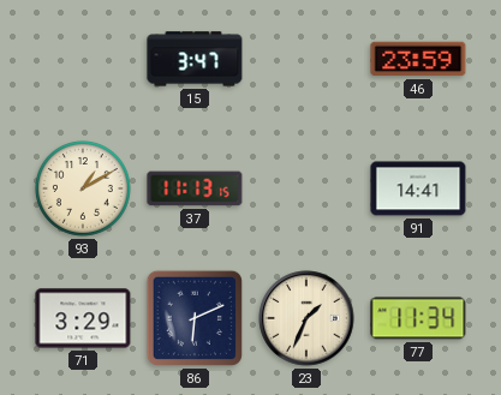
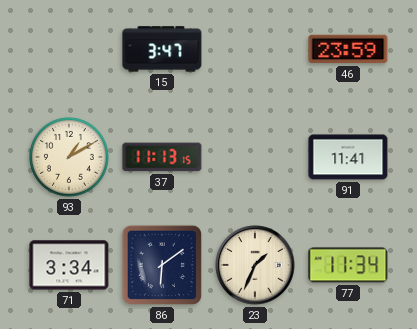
91: 14:41 -> 11:41 (348, 157)
71: 3:29 -> 3:34 (69, 265)
86: 6:11 -> 6:09 (162, 265)
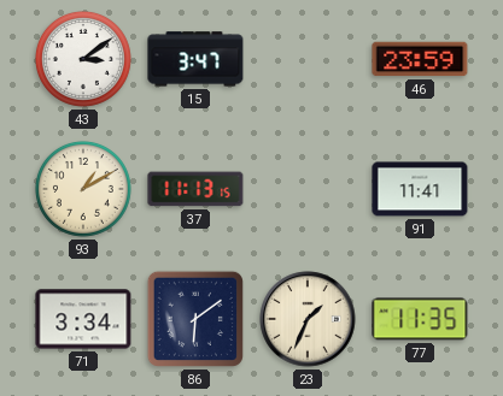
43: none -> 3:09 (83, 59)
77: 11:34 -> 11:35 (420, 319)
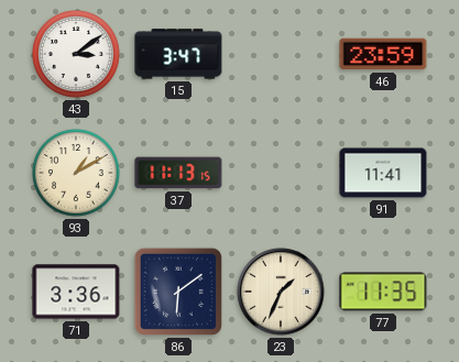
71: 3:34 -> 3:36 (76, 292)
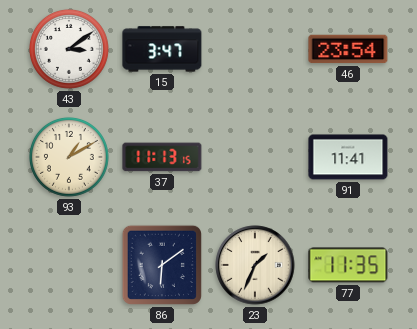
46: 23:59 -> 23:54 (348, 49)
71: 3:36 -> none (76, 292)
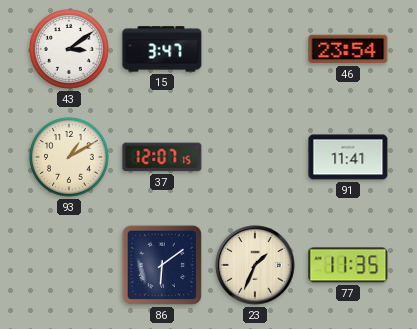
37: 11:13 -> 12:07 (162, 157)
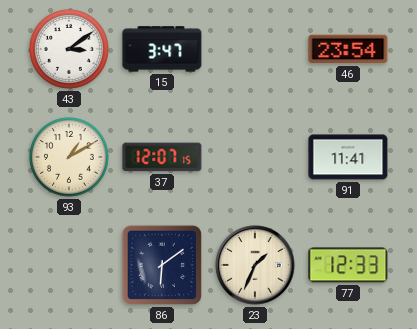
77: 11:35 -> 12:33 (348, 265)
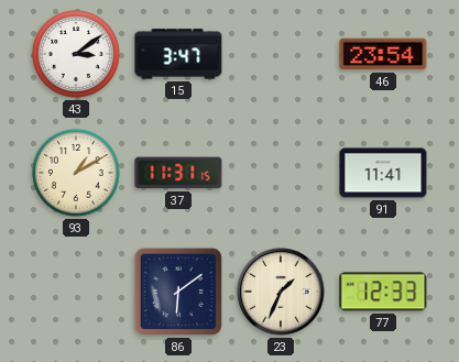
37: 12:07 -> 11:31 (178, 173)
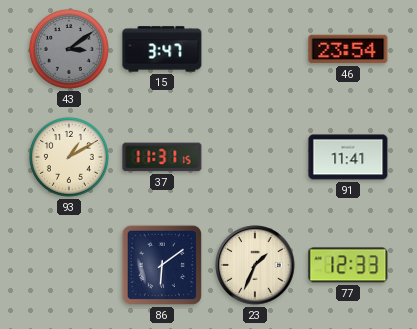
43 dial: white -> grey (69, 49)
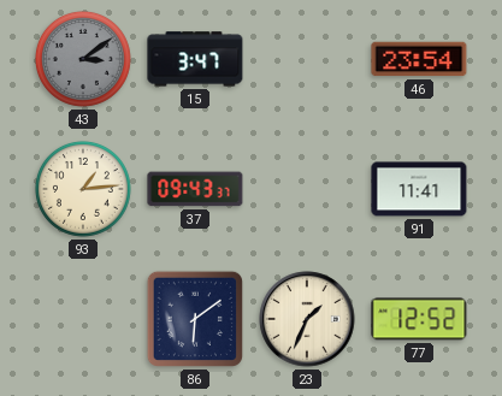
93: 1:10 -> 1:14 (83, 189)
37: 11:31 -> 09:43 (195, 189)
77: 12:33 -> 12:52 (419, 319)
